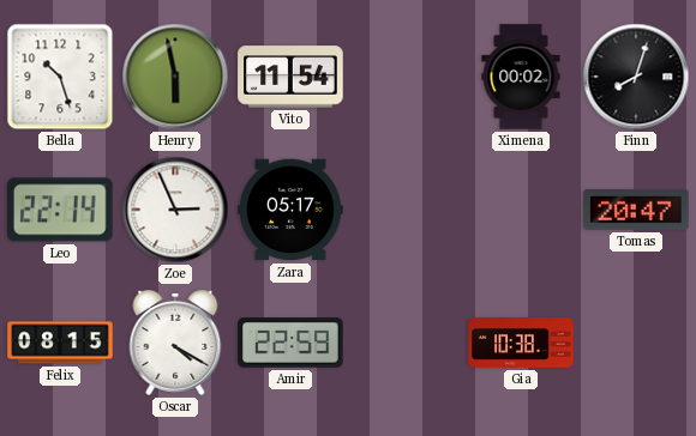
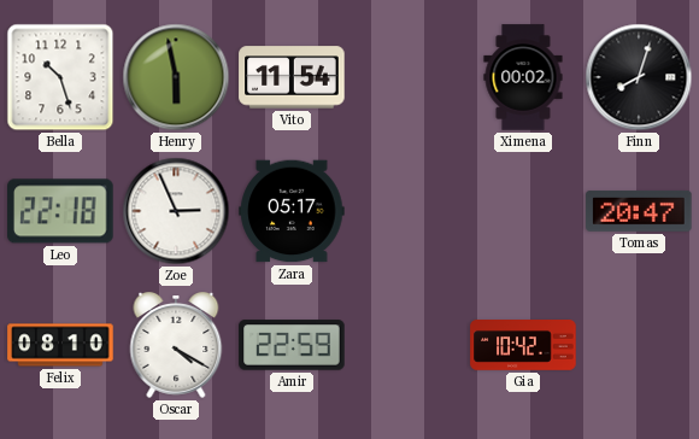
Leo: 22:14 -> 22:18 (60, 211)
Felix: 08:15 -> 08:10 (60, 345)
Gia: 10:38 -> 10:42 (523, 346)
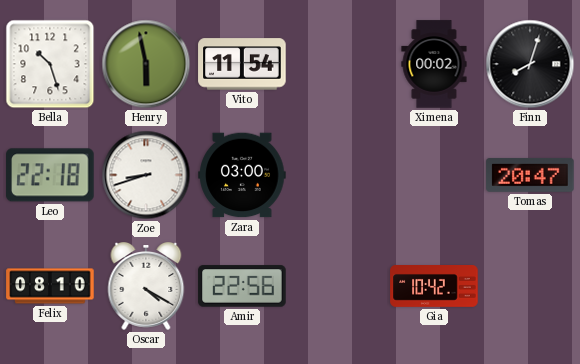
Zoe: 2:56 -> 8:42 (146, 175)
Zara: 05:17 -> 03:00 (242, 175)
Amir: 22:59 -> 22:56 (242, 286)
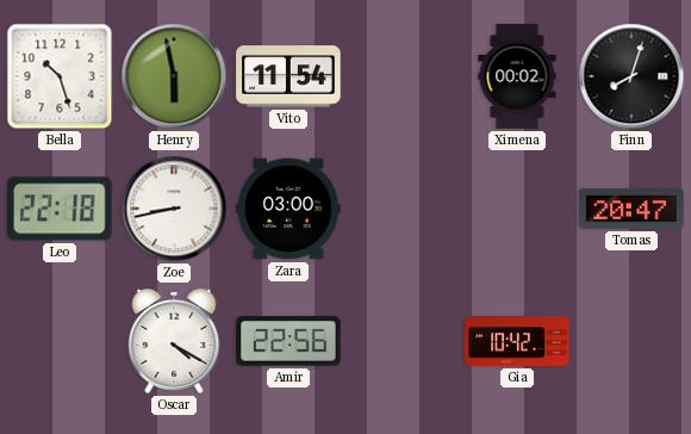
Zoe: 8:42 -> 8:43 (174, 209)
Felix: 08:10 -> none (50, 286)
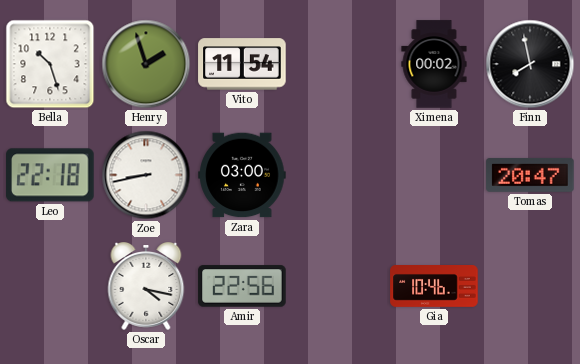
Henry: 5:58 -> 1:57 (146, 64)
Finn: 8:03 -> 7:58 (530, 64)
Oscar: 4:20 -> 4:17 (146, 287)
Gia: 10:42 -> 10:46 (434, 287)
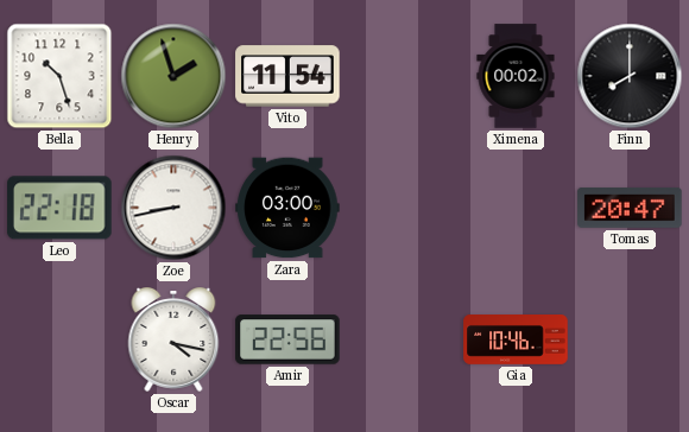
Finn: 7:58 -> 8:00 (630, 76)
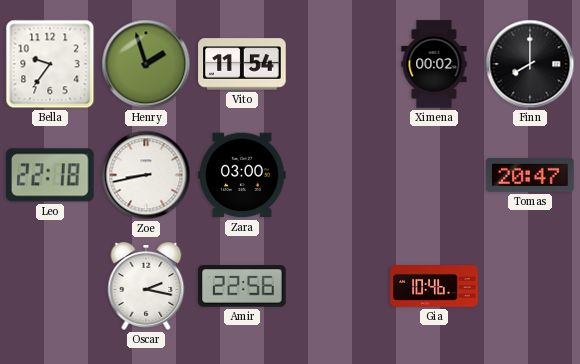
Bella: 10:27 -> 9:36 (50, 64)
Oscar: 4:17 -> 2:17 (146, 287)
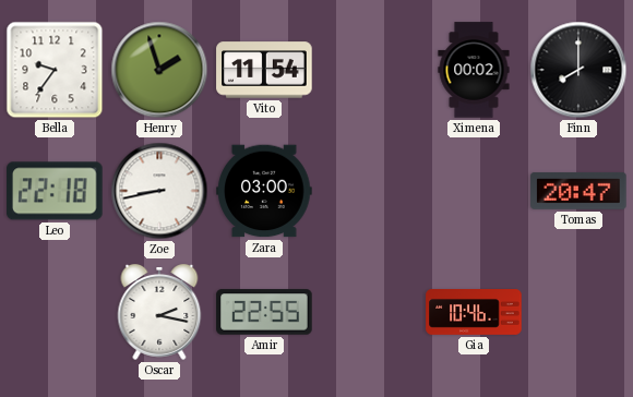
Amir: 22:56 -> 22:55 (264, 312)
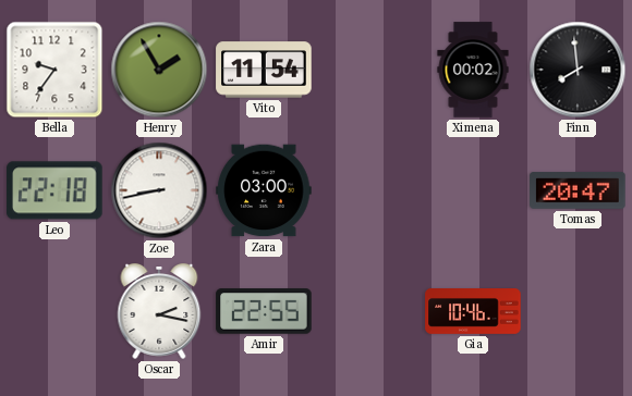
Henry: 1:57 -> 1:55 (159, 70)
Finn: 8:00 -> 7:59 (578, 70)
